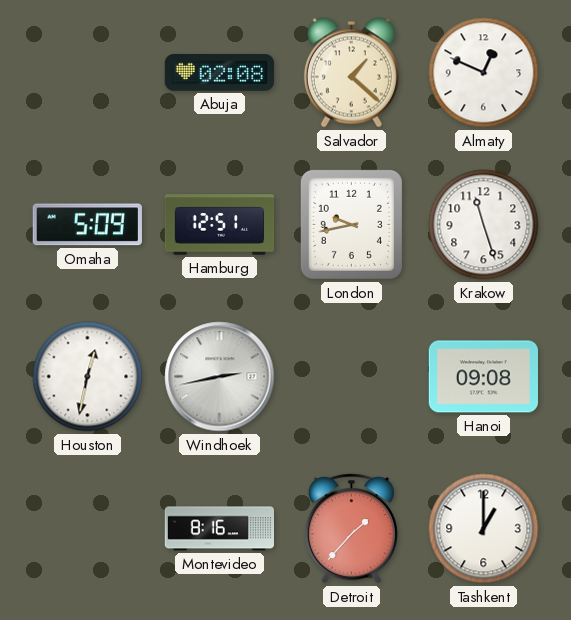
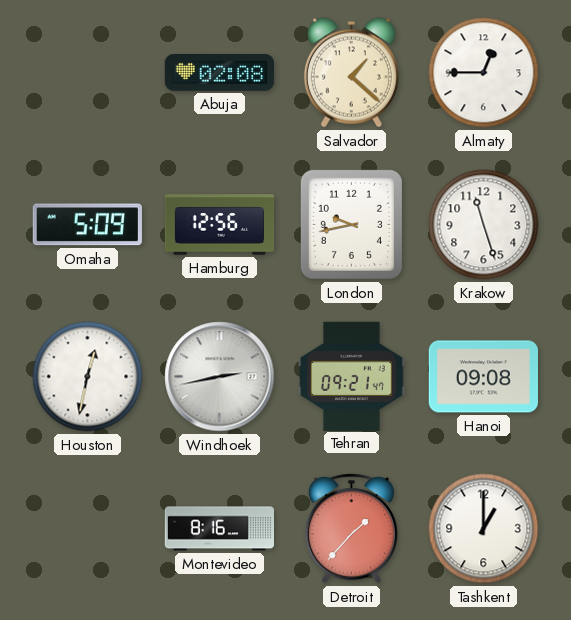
Almaty: 12:49 -> 12:45 (484, 73)
Hamburg: 12:51 -> 12:56 (220, 225)
Tehran: none -> 09:21 (352, 376)
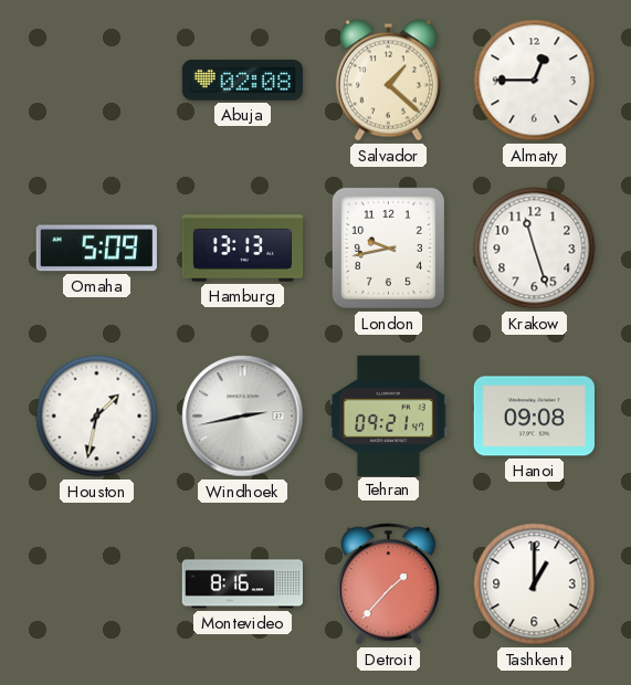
Hamburg: 12:56 -> 13:13 (243, 249)
Houston: 12:32 -> 1:32 (97, 417)
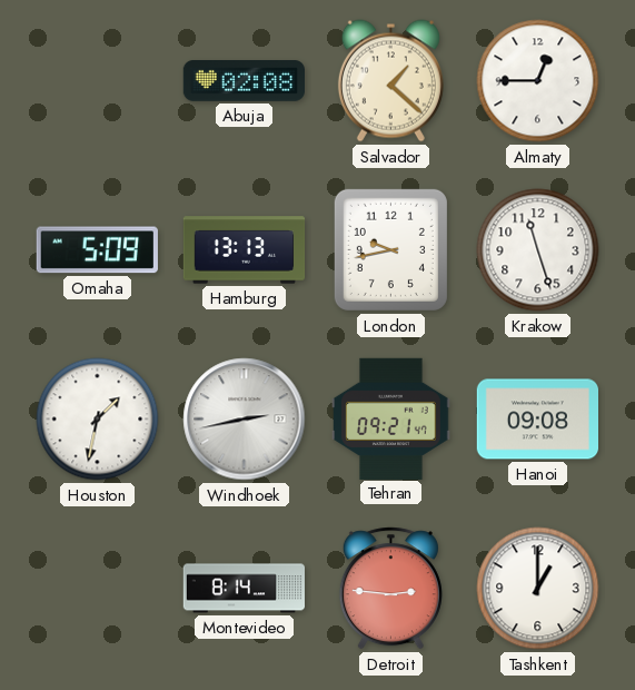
Montevideo: 8:16 -> 8:14 (244, 589)
Detroit: 1:37 -> 2:46 (390, 589)
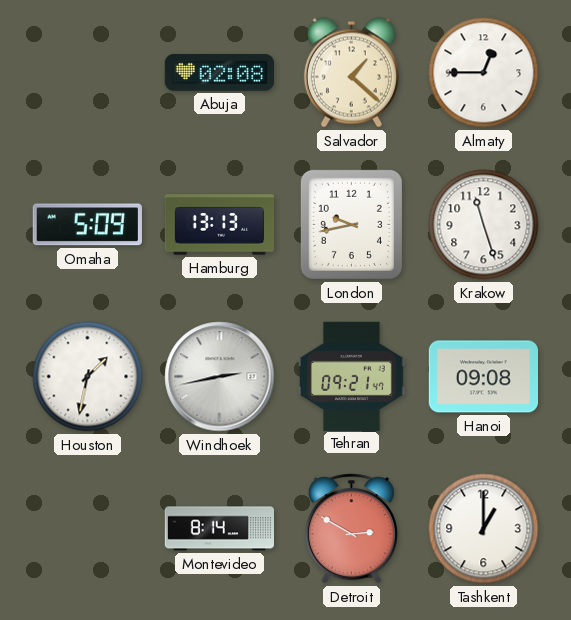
Detroit: 2:46 -> 2:50 (351, 529)
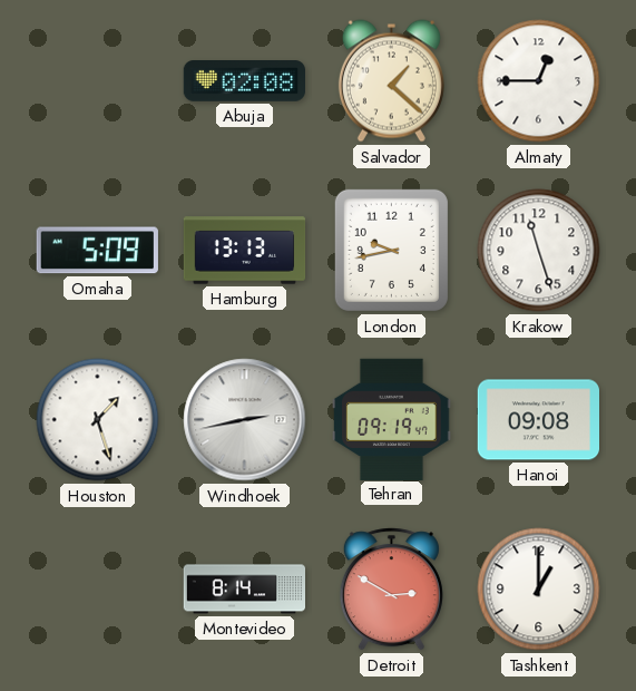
Houston: 1:32 -> 1:27 (98, 420)
Tehran: 09:21 -> 09:19 (392, 419)
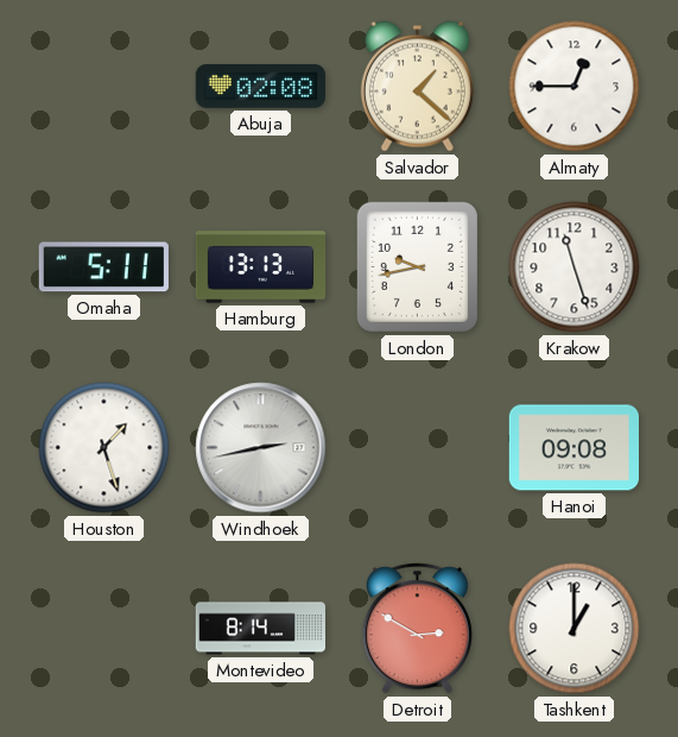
Omaha: 5:09 -> 5:11 (103, 267)
Tehran: 09:19 -> none (392, 419)
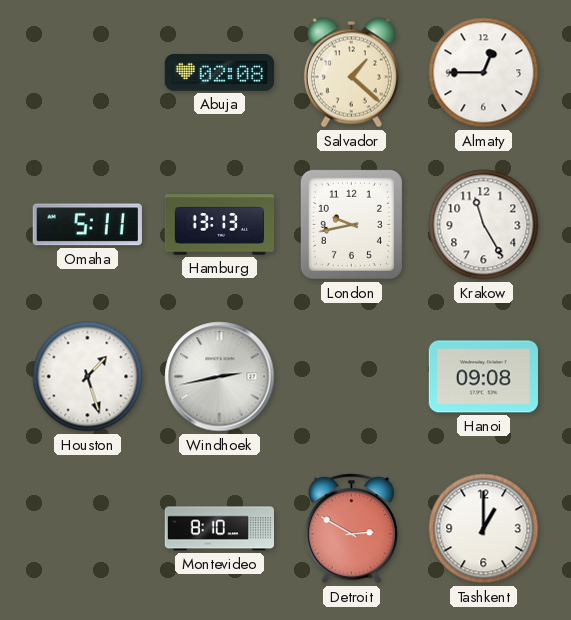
Krakow: 11:27 -> 11:25 (484, 225)
Montevideo: 8:14 -> 8:10 (219, 529)
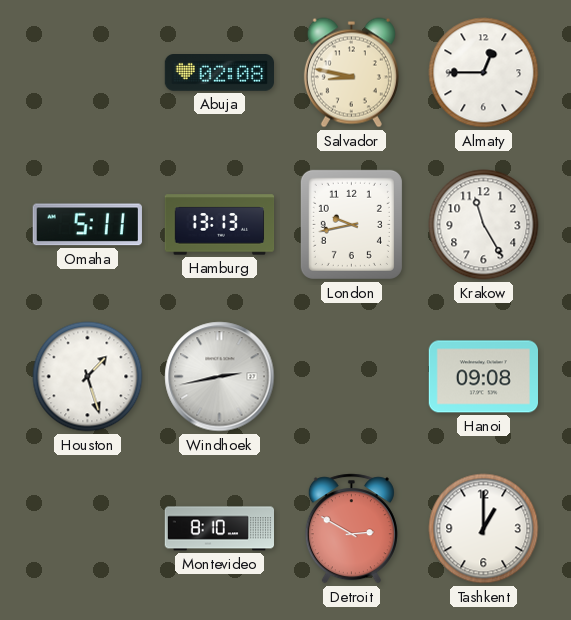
Salvador: 1:22 -> 8:47 (351, 73)
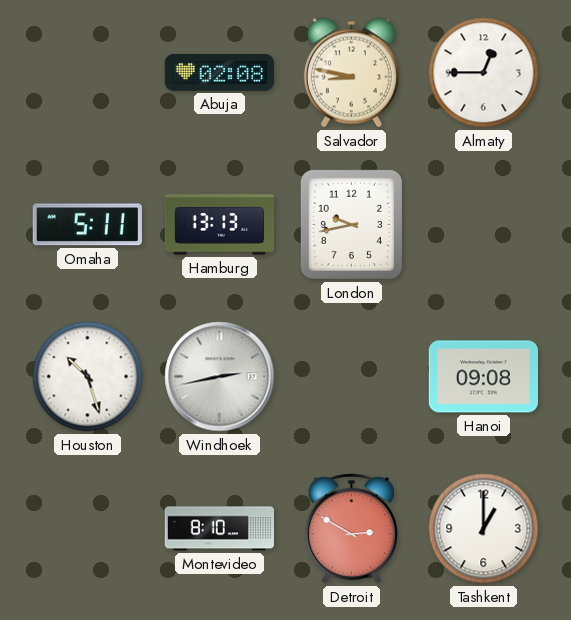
Krakow: 11:25 -> none (484, 225)
Houston: 1:27 -> 10:27 (88, 377)
